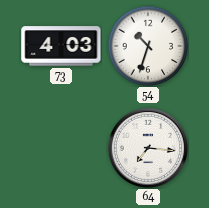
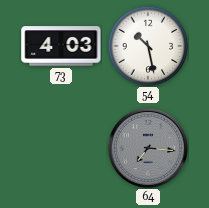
54: 10:33 -> 10:28 (148, 46)
64 dial: white -> grey (148, 148)
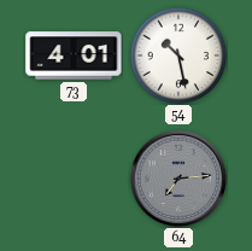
73: 4:03 -> 4:01 (74, 56)
64: 7:16 -> 7:14 (178, 179)
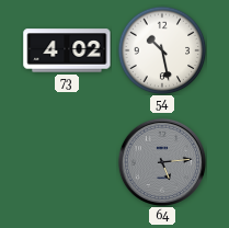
73: 4:01 -> 4:02 (67, 50)
64: 7:14 -> 5:14 (162, 162)
